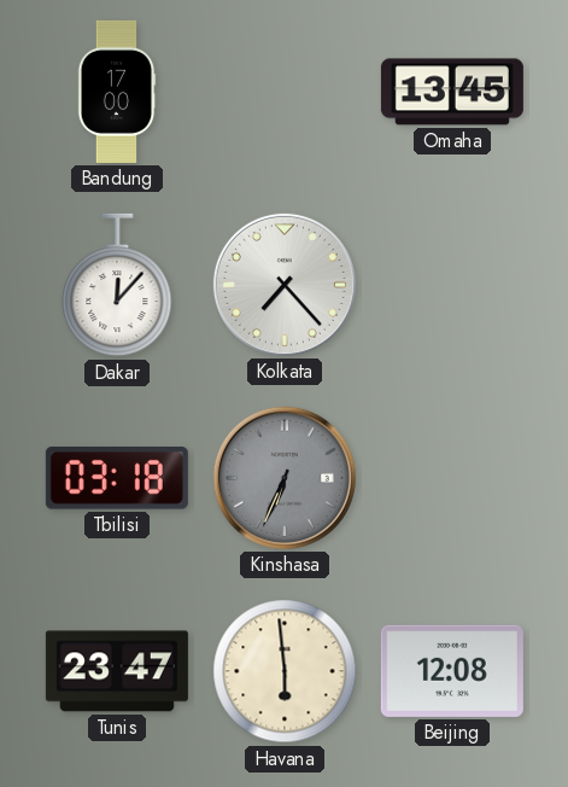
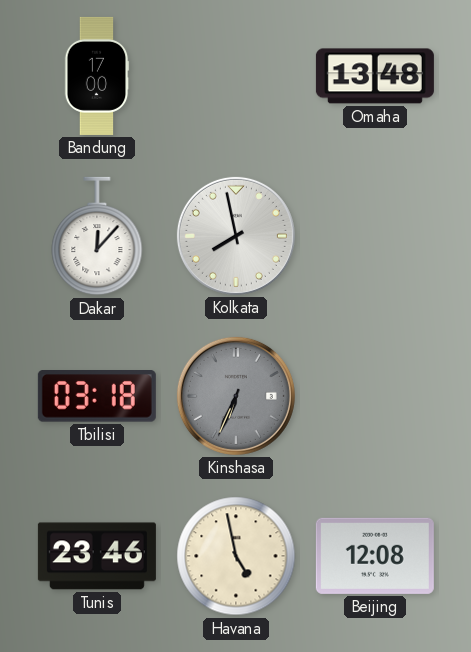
Omaha: 13:45 -> 13:48 (375, 76)
Kolkata: 7:23 -> 7:58 (236, 236)
Tunis: 23:47 -> 23:46 (97, 556)
Havana: 5:59 -> 4:58 (236, 556)
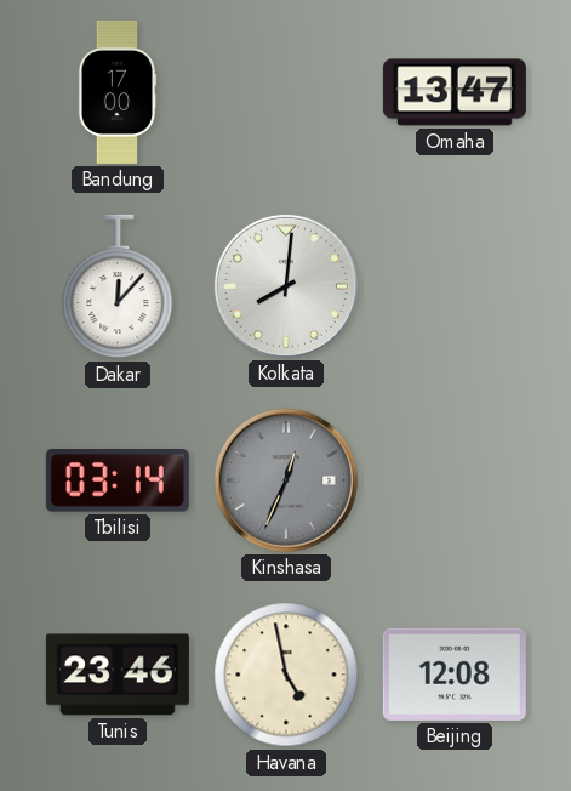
Omaha: 13:48 -> 13:47 (455, 92)
Kolkata: 7:58 -> 8:01 (286, 286)
Tbilisi: 03:18 -> 03:14 (118, 480)
Kinshasa: 6:34 -> 12:34 (286, 480)
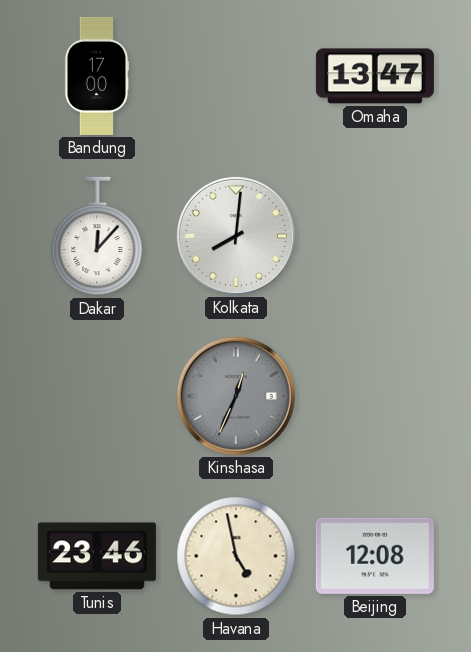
Tbilisi: 03:14 -> none (118, 480)
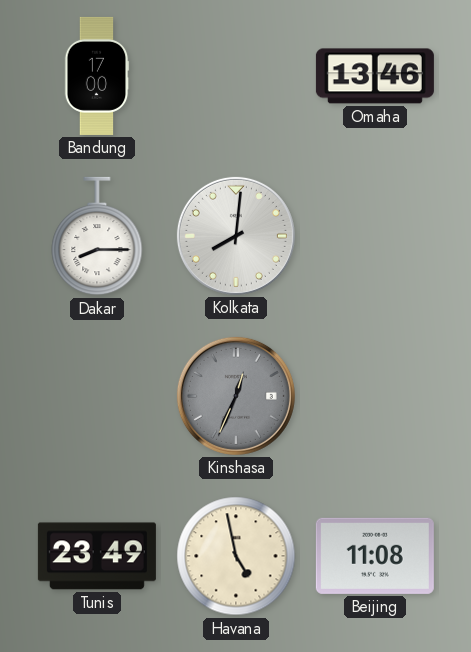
Omaha: 13:47 -> 13:46 (375, 76)
Dakar: 12:07 -> 8:15 (97, 236)
Tunis: 23:46 -> 23:49 (97, 556)
Beijing: 12:08 -> 11:08 (375, 556)
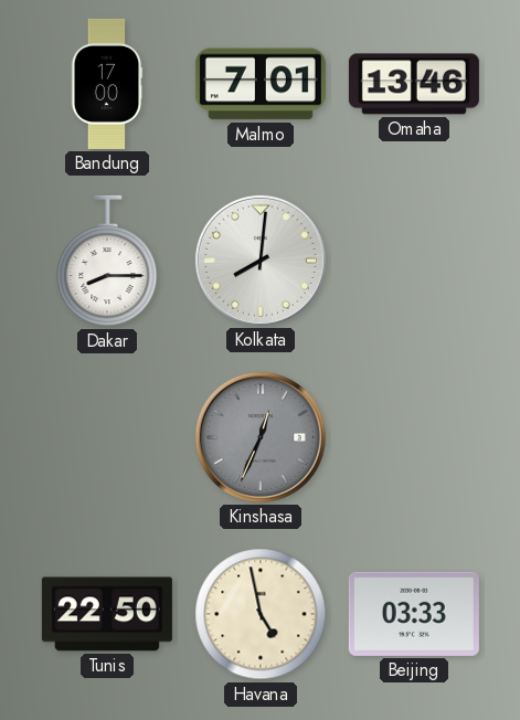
Malmo: none -> 7:01 (261, 84)
Tunis: 23:49 -> 22:50 (107, 614)
Beijing: 11:08 -> 03:33 (414, 614)
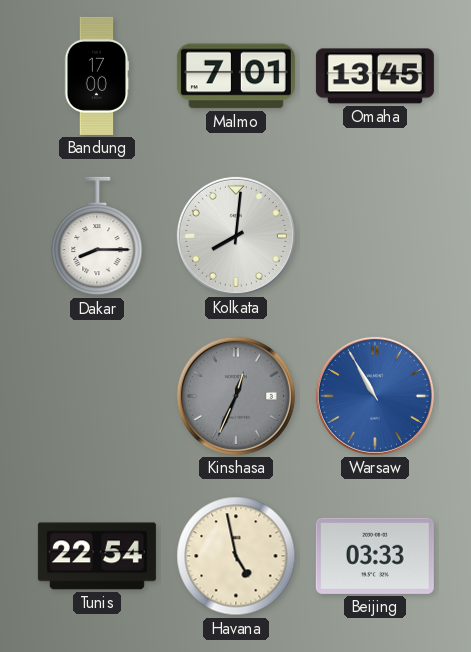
Omaha: 13:46 -> 13:45 (375, 76)
Warsaw: none -> 10:55 (375, 396)
Tunis: 22:50 -> 22:54 (97, 556)
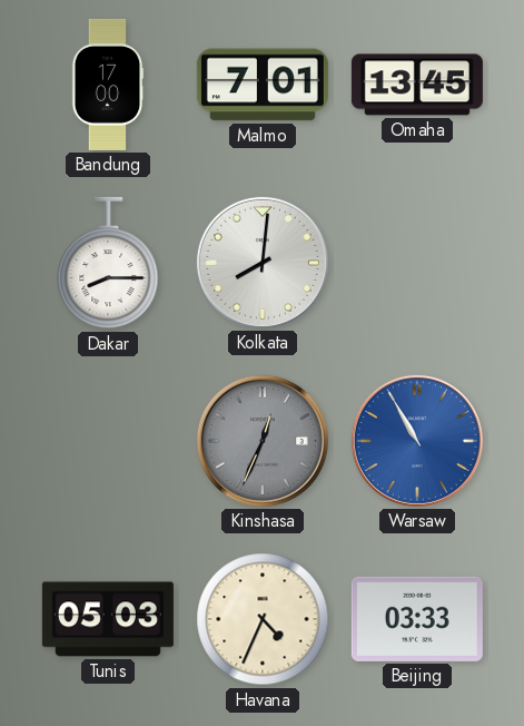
Tunis: 22:54 -> 05:03 (108, 619)
Havana: 4:58 -> 4:34 (263, 619)
